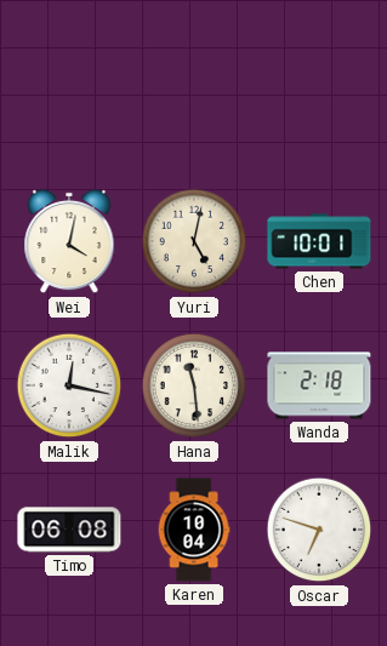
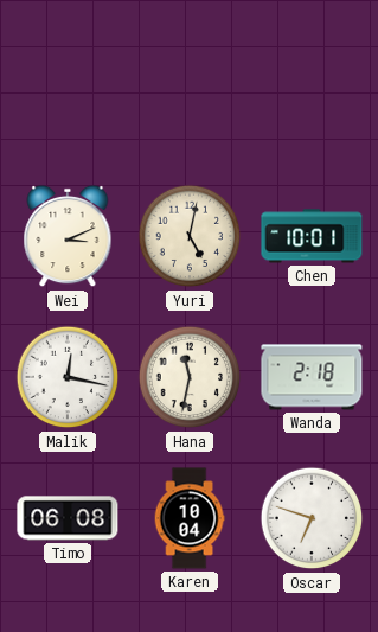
Wei: 4:02 -> 3:11 (68, 236)
Hana: 11:29 -> 11:32 (190, 377)
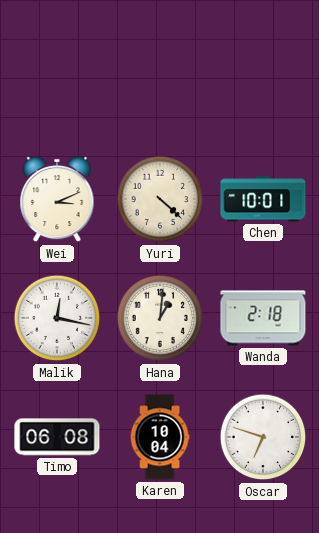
Yuri: 5:02 -> 4:22 (160, 199)
Hana: 11:32 -> 1:01 (160, 318)
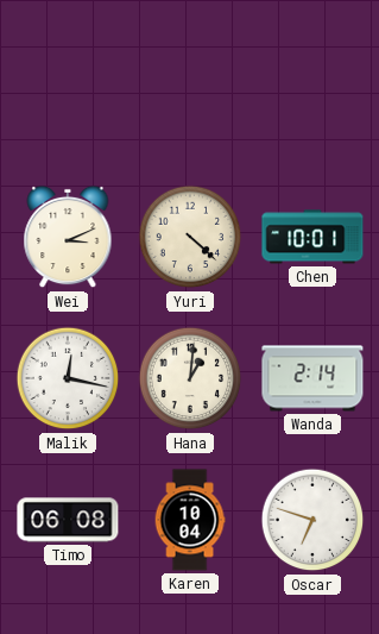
Wanda: 2:18 -> 2:14 (312, 378)
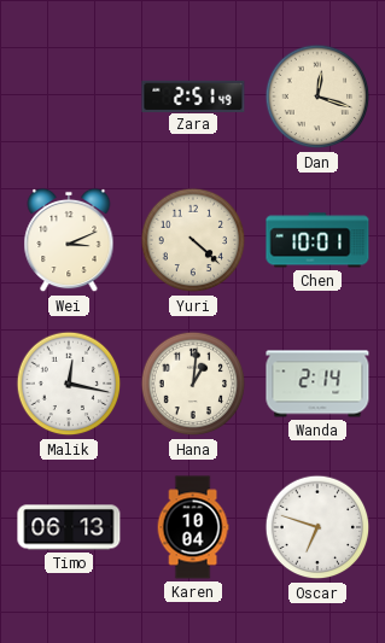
Zara: none -> 2:51 (193, 95)
Dan: none -> 12:18 (317, 97)
Timo: 06:08 -> 06:13 (69, 527)
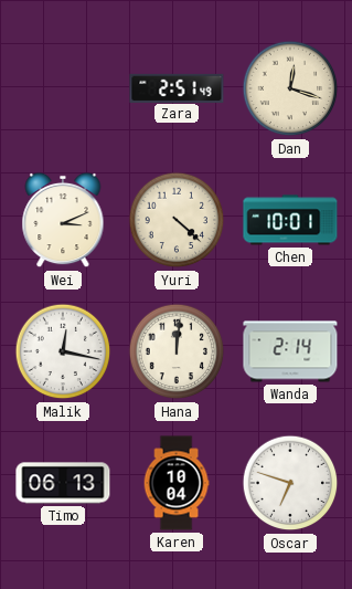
Hana: 1:01 -> 12:01 (177, 351)
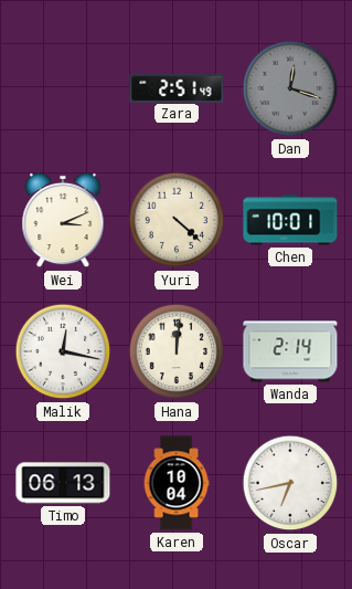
Dan dial: cream -> grey (290, 88)
Oscar: 6:48 -> 6:43 (290, 483)
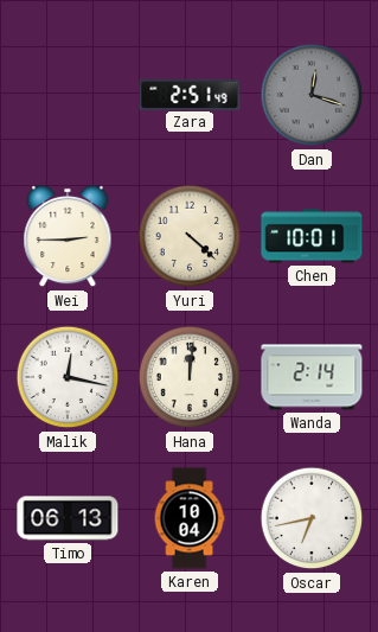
Wei: 3:11 -> 2:45 (68, 236)
